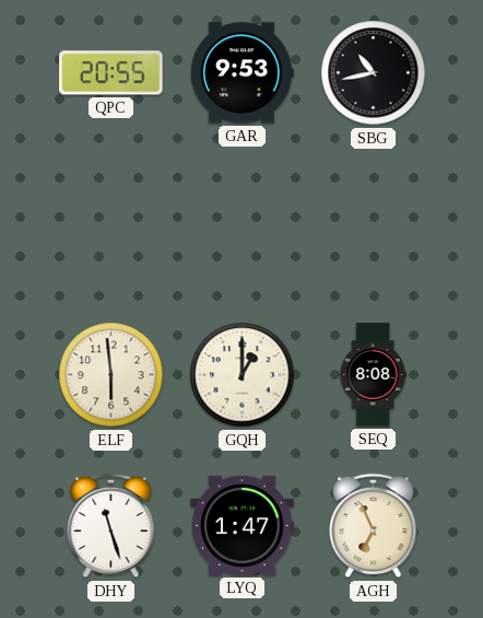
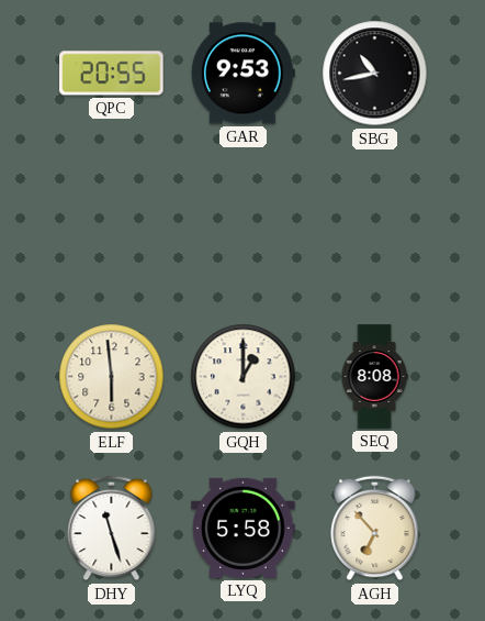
LYQ: 1:47 -> 5:58 (244, 528)
AGH: 6:56 -> 6:53 (375, 529)
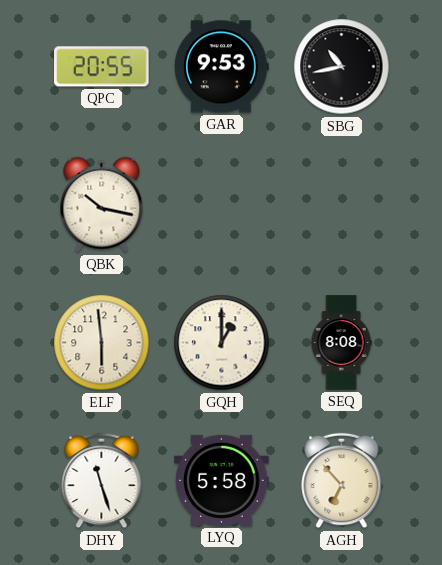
QBK: none -> 10:17 (102, 205)
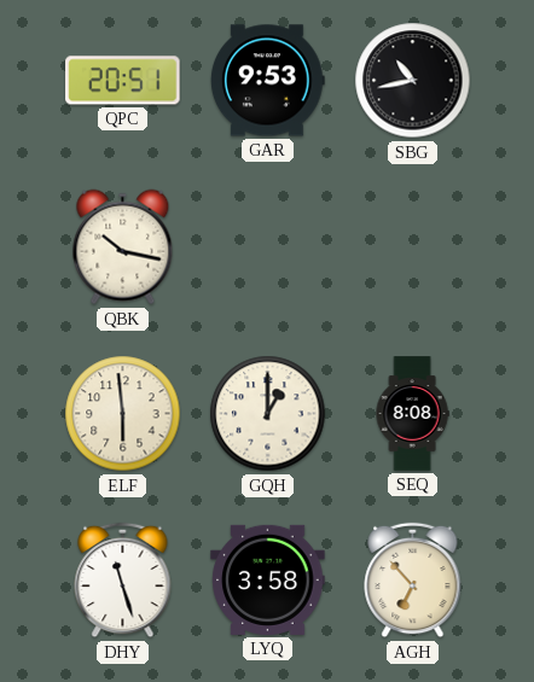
QPC: 20:55 -> 20:51 (123, 81)
LYQ: 5:58 -> 3:58 (268, 579)
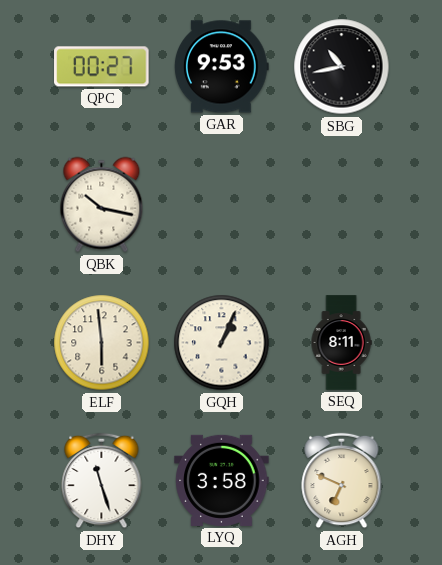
QPC: 20:51 -> 00:27 (102, 67)
GQH: 1:00 -> 1:04 (222, 343)
SEQ: 8:08 -> 8:11 (341, 343)
AGH: 6:53 -> 6:49 (342, 481)
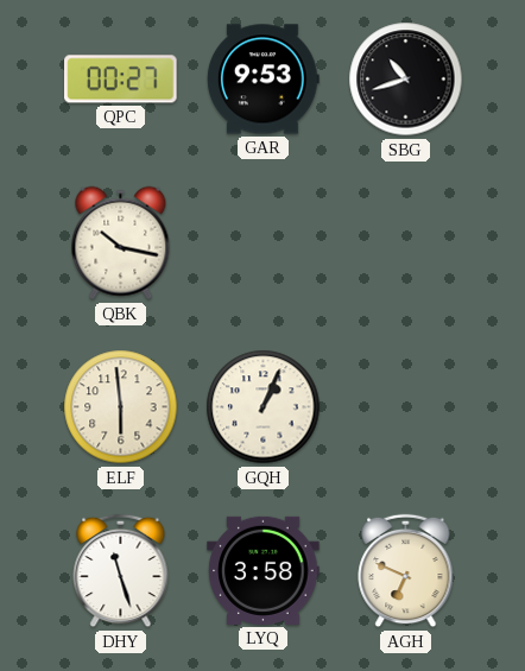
SBG: 10:43 -> 10:42 (406, 80)
SEQ: 8:11 -> none (341, 343)
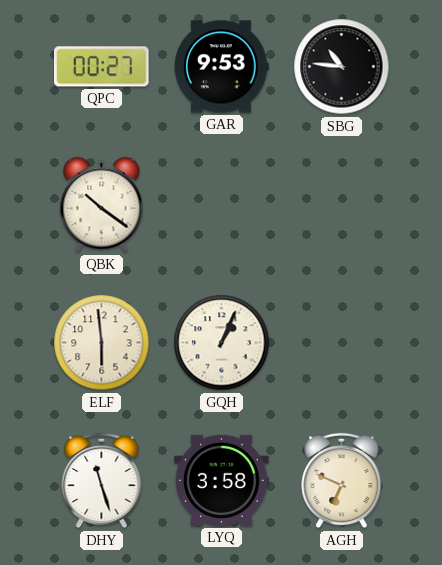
SBG: 10:42 -> 10:46 (342, 67)
QBK: 10:17 -> 10:21 (102, 205)
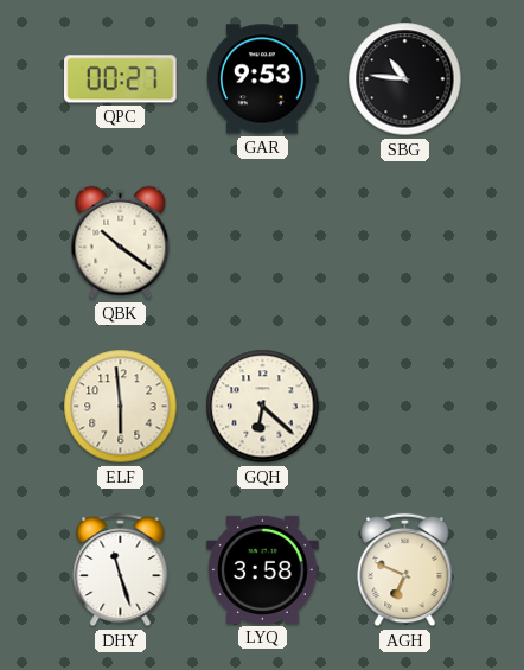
GQH: 1:04 -> 6:22 (263, 407)
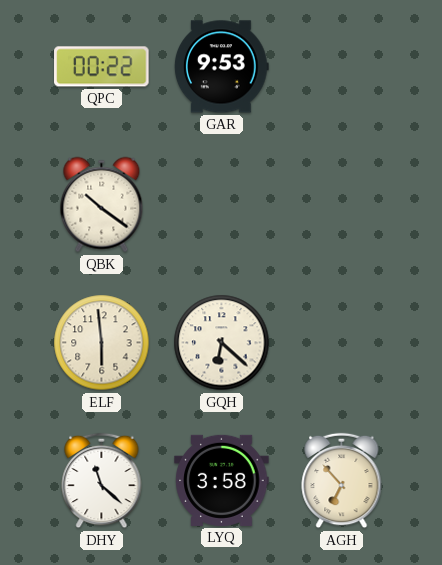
QPC: 00:27 -> 00:22 (102, 67)
SBG: 10:46 -> none (405, 79)
DHY: 11:27 -> 11:22 (102, 481)
AGH: 6:49 -> 6:53 (342, 481)
